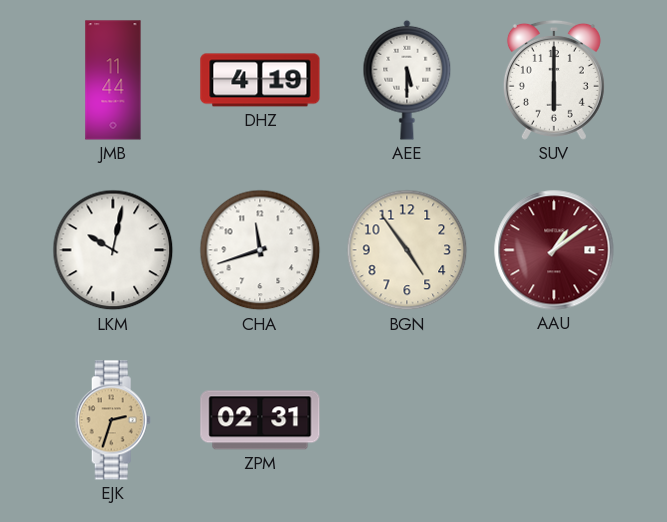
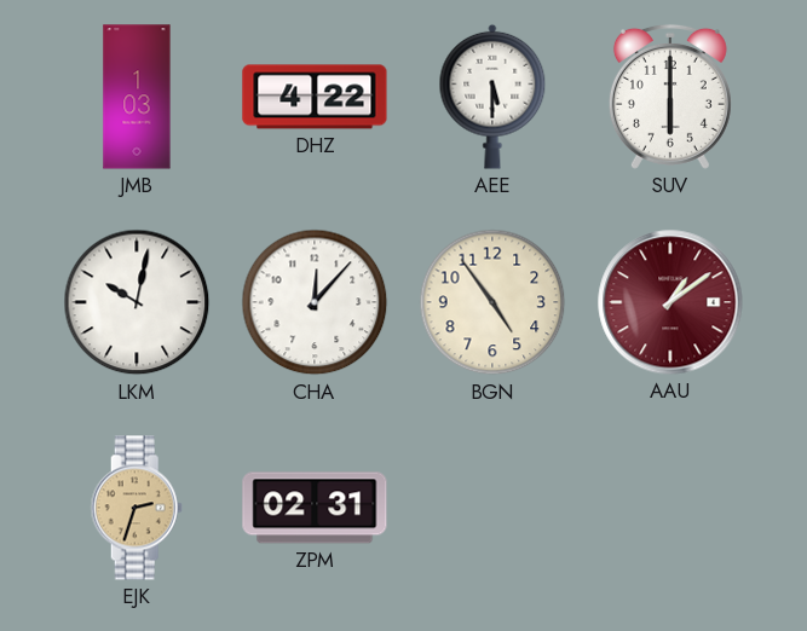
JMB: 11:44 -> 1:03 (137, 97)
DHZ: 4:19 -> 4:22 (315, 97)
CHA: 11:42 -> 12:07 (315, 302)
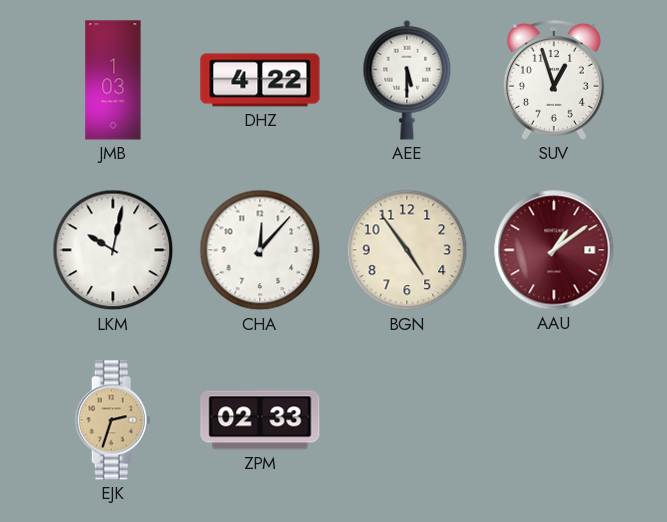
SUV: 6:00 -> 12:57 (554, 80)
ZPM: 02:31 -> 02:33 (260, 420)
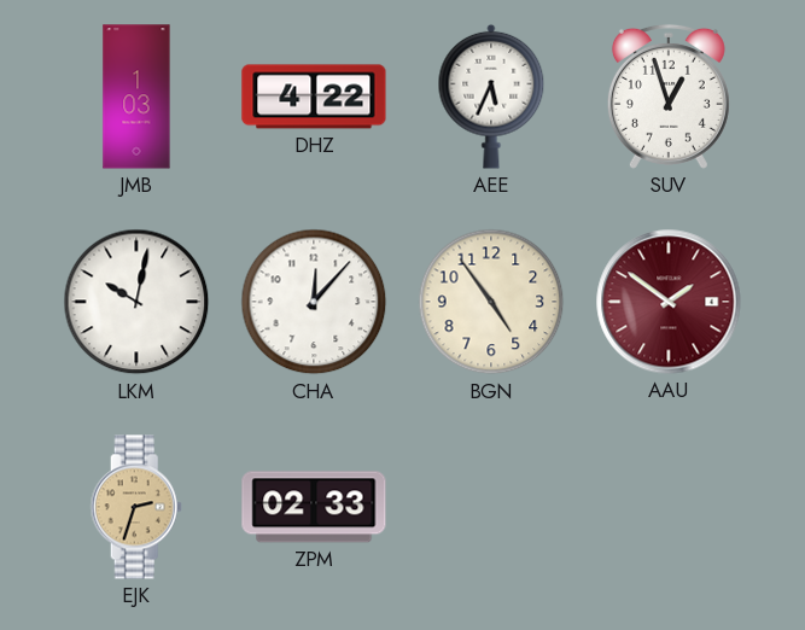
AEE: 5:30 -> 5:34 (491, 97)
AAU: 1:09 -> 1:51 (669, 302)
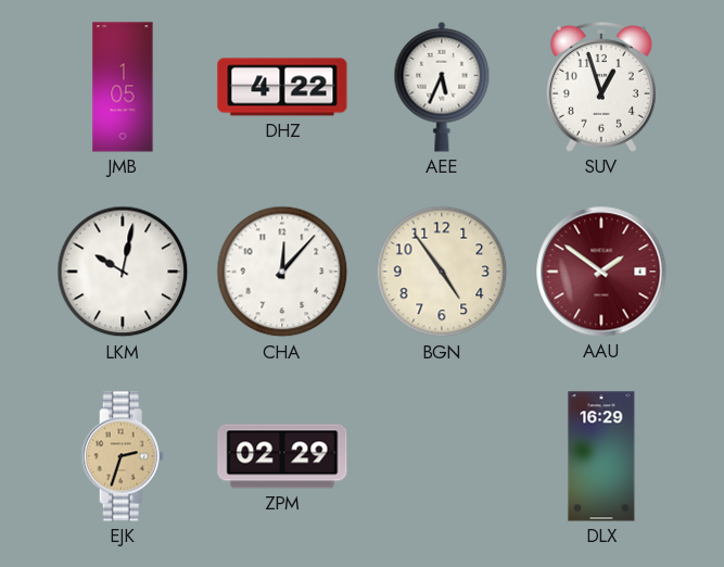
JMB: 1:03 -> 1:05 (123, 87)
ZPM: 02:33 -> 02:29 (282, 456)
DLX: none -> 16:29 (601, 456)
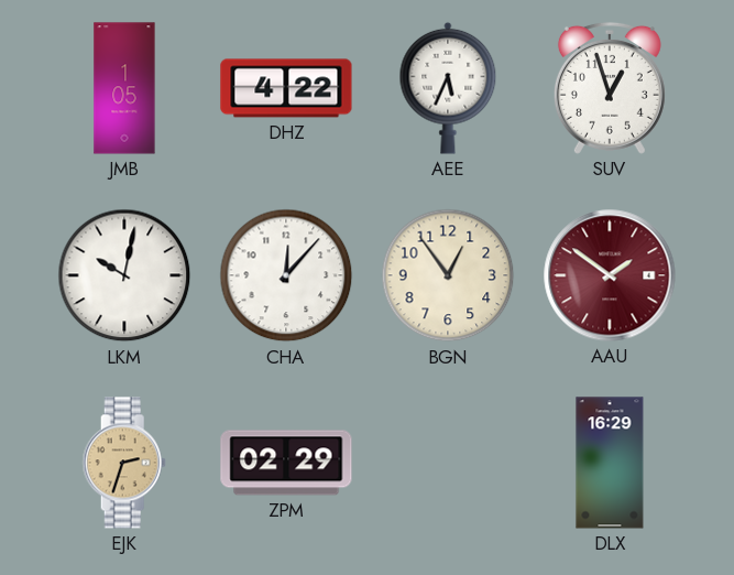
BGN: 4:54 -> 12:54 (448, 275)
